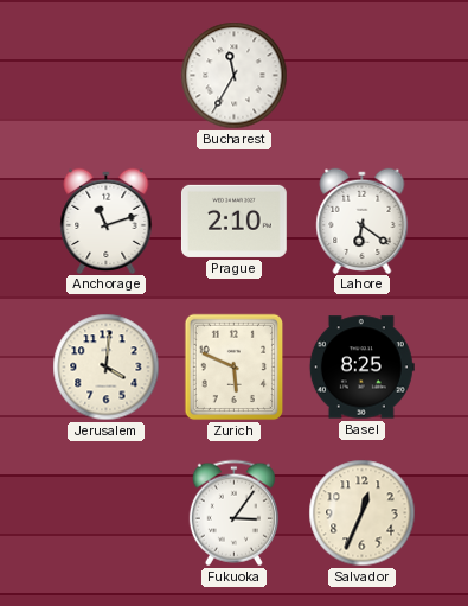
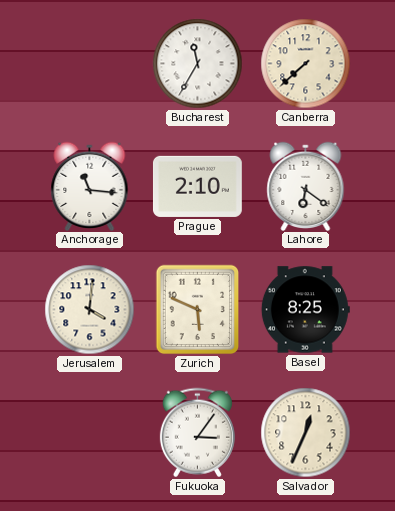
Canberra: none -> 7:38 (306, 64)
Anchorage: 11:12 -> 11:16 (90, 186)
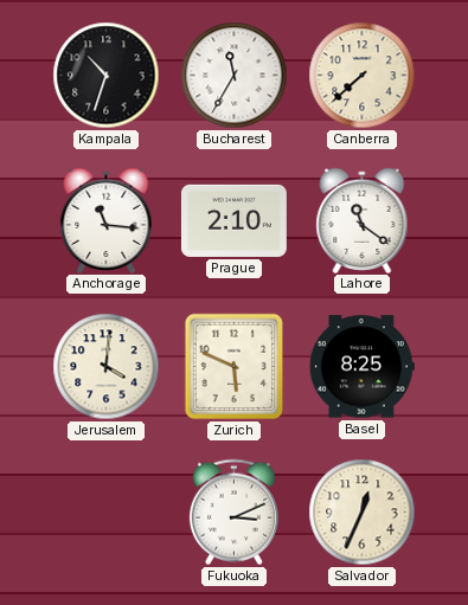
Kampala: none -> 10:33 (107, 76)
Lahore: 6:21 -> 11:21 (363, 220)
Fukuoka: 3:06 -> 3:11 (233, 513)
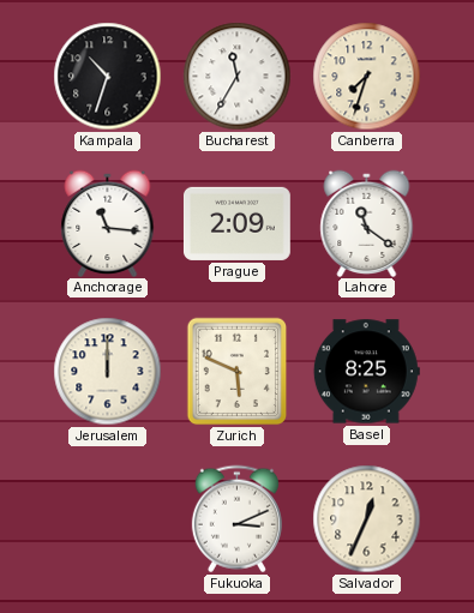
Canberra: 7:38 -> 7:33 (367, 77)
Prague: 2:10 -> 2:09 (236, 223)
Jerusalem: 4:01 -> 12:00 (108, 372)
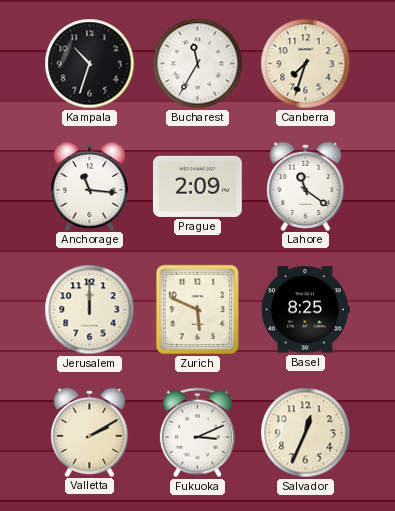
Valletta: none -> 2:10 (90, 432)
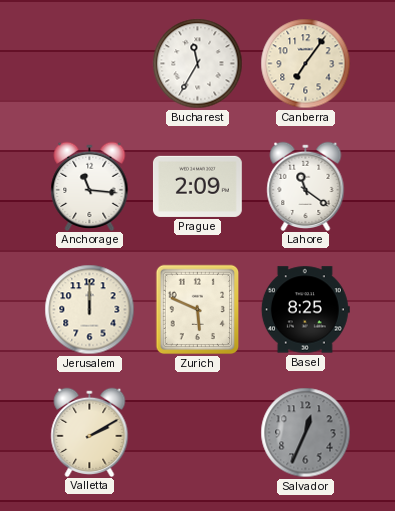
Kampala: 10:33 -> none (90, 64)
Canberra: 7:33 -> 7:06 (306, 64)
Fukuoka: 3:11 -> none (197, 433)
Salvador dial: cream -> grey (306, 433)
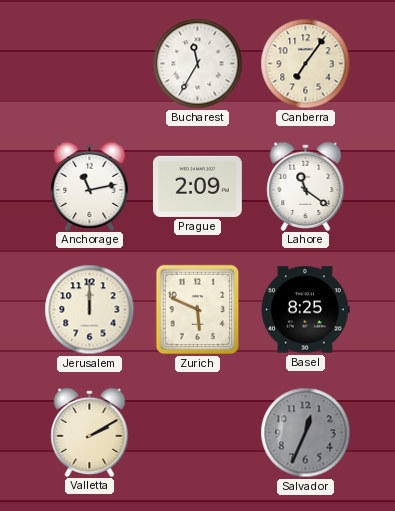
Anchorage: 11:16 -> 11:13 (90, 186)
